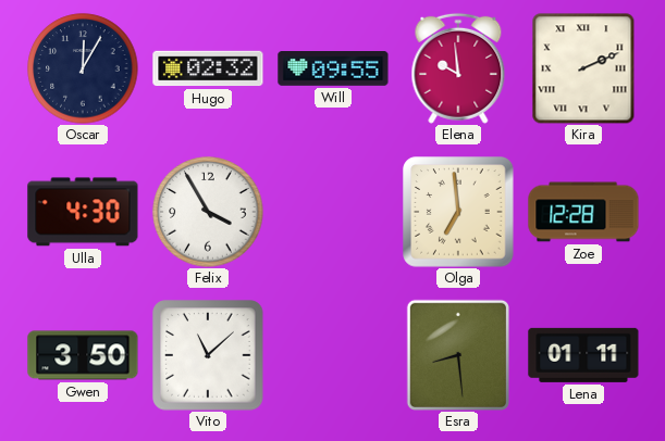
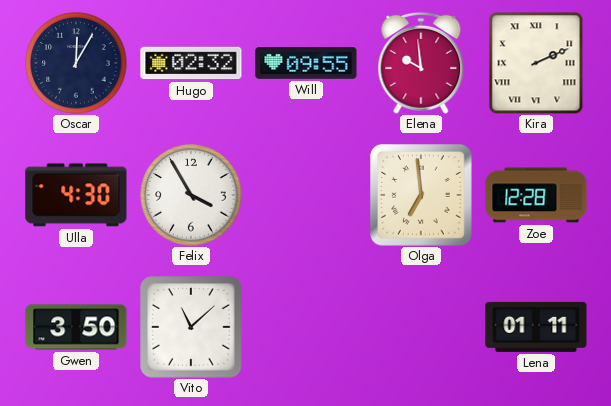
Esra: 8:29 -> none (458, 355)
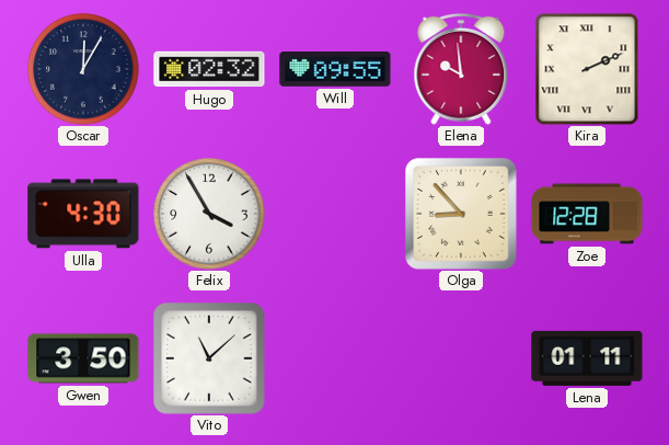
Olga: 6:59 -> 8:53 (461, 214)
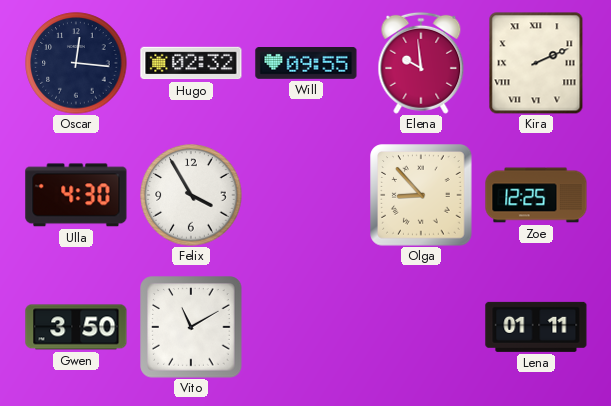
Oscar: 12:05 -> 12:16 (76, 63)
Zoe: 12:28 -> 12:25 (536, 195)
Vito: 11:08 -> 11:10 (191, 327)
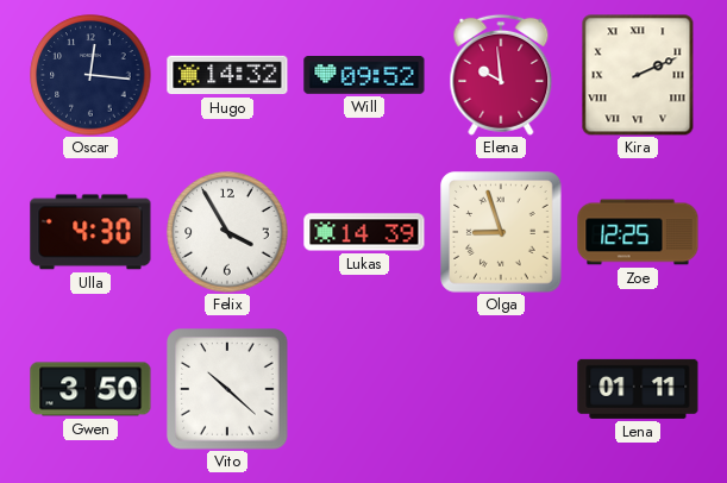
Hugo: 02:32 -> 14:32 (227, 75)
Will: 09:55 -> 09:52 (364, 76)
Lukas: none -> 14:39 (364, 232)
Olga: 8:53 -> 8:57 (501, 232)
Vito: 11:10 -> 10:22 (227, 389)
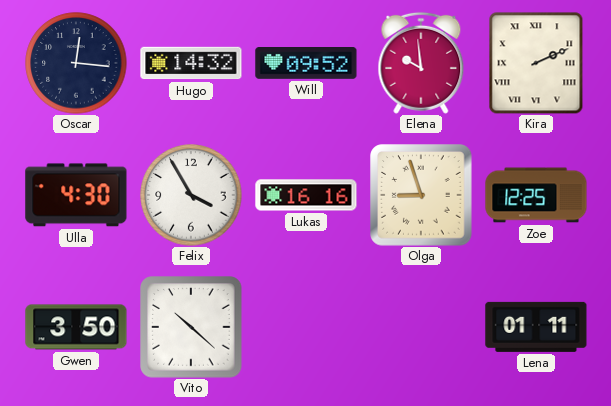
Lukas: 14:39 -> 16:16 (306, 195)
